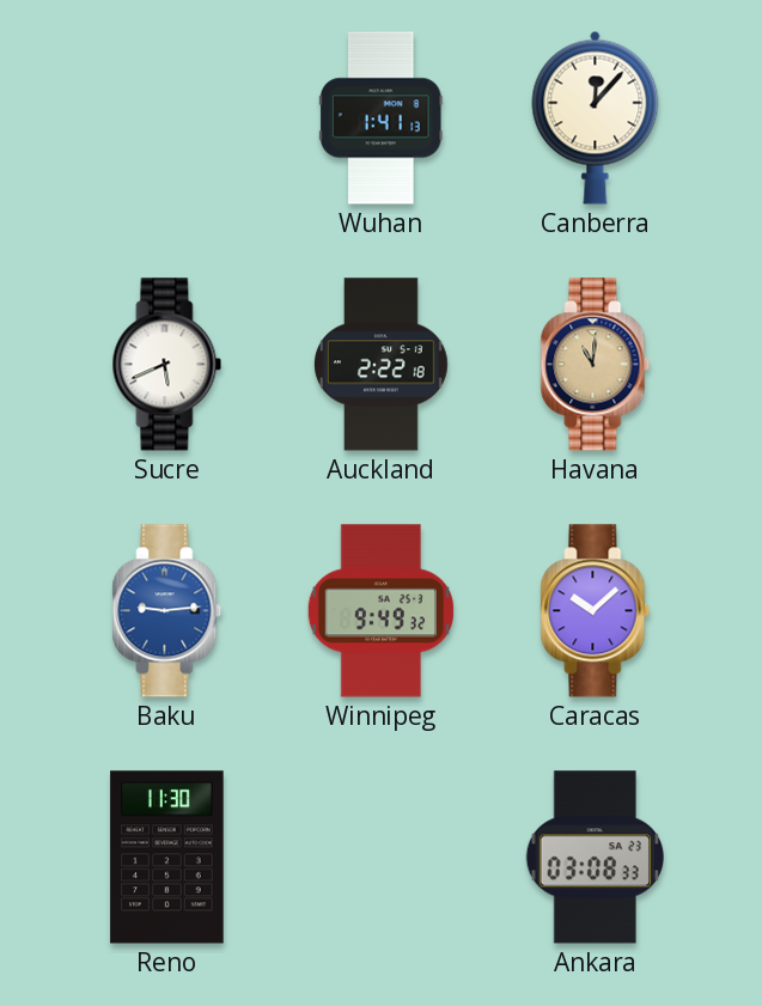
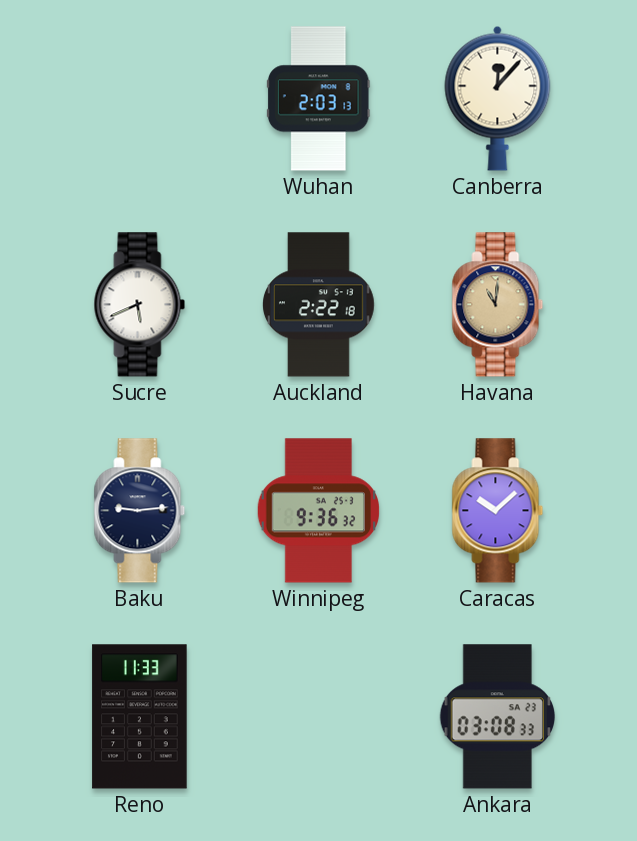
Wuhan: 1:41 -> 2:03 (318, 99)
Baku dial: blue -> navy (140, 511)
Winnipeg: 9:49 -> 9:36 (319, 511)
Reno: 11:30 -> 11:33 (140, 717)
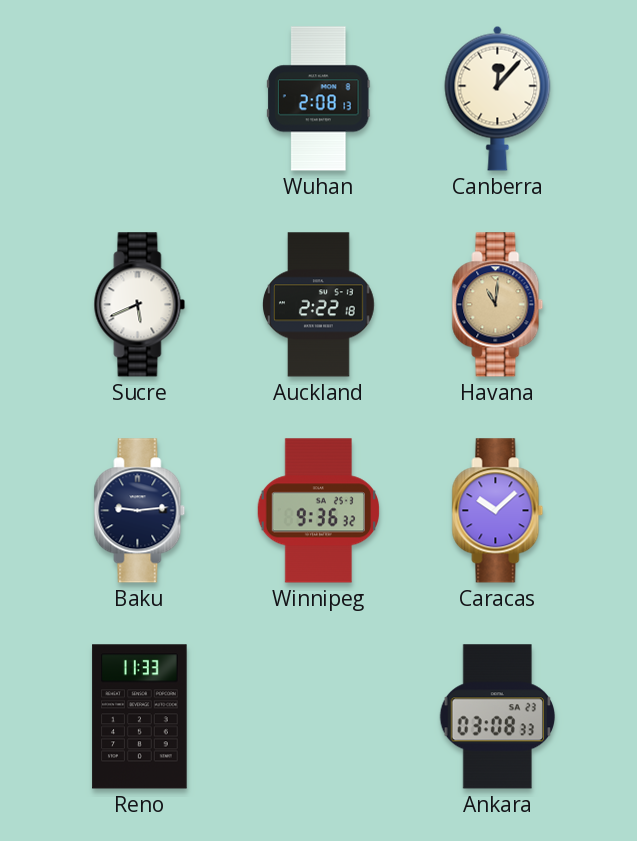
Wuhan: 2:03 -> 2:08 (318, 99)
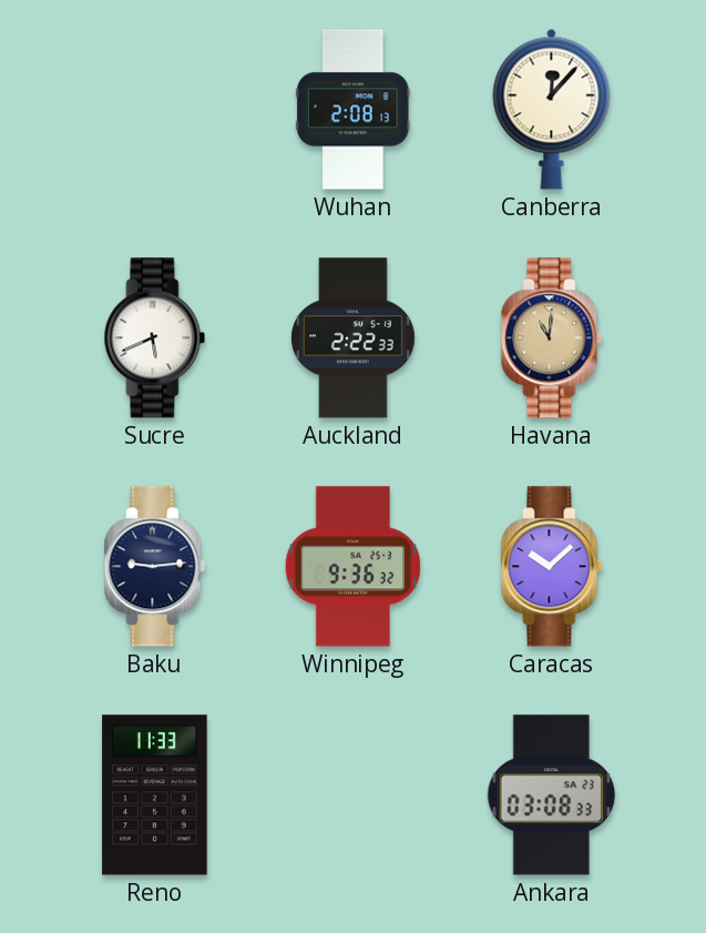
Auckland: 2:22:18 -> 2:22:33 (354, 338)
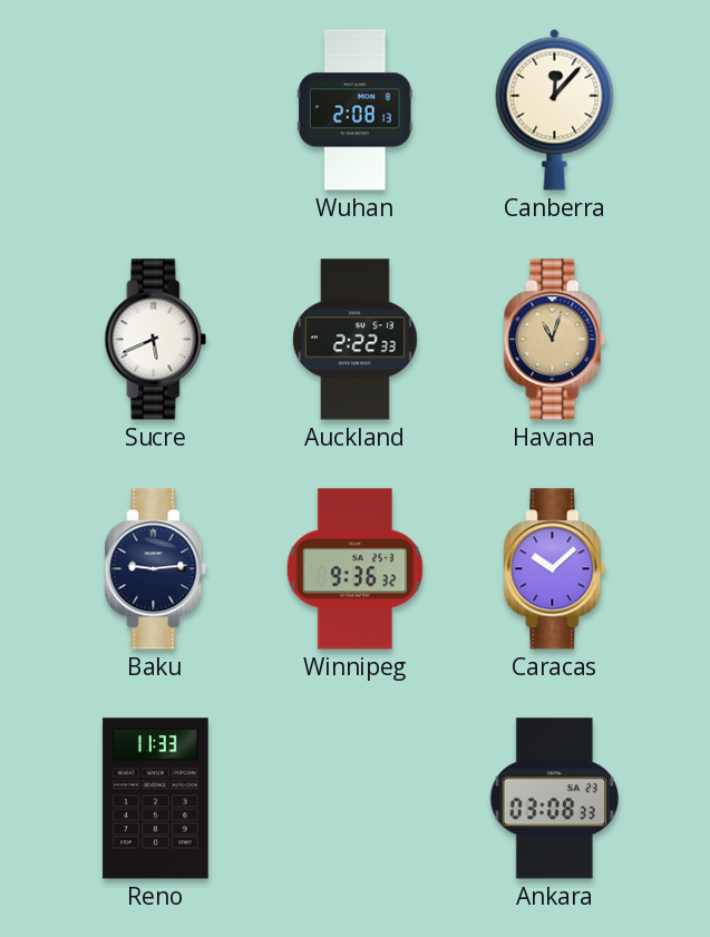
Havana: 11:01 -> 11:03 (555, 340)
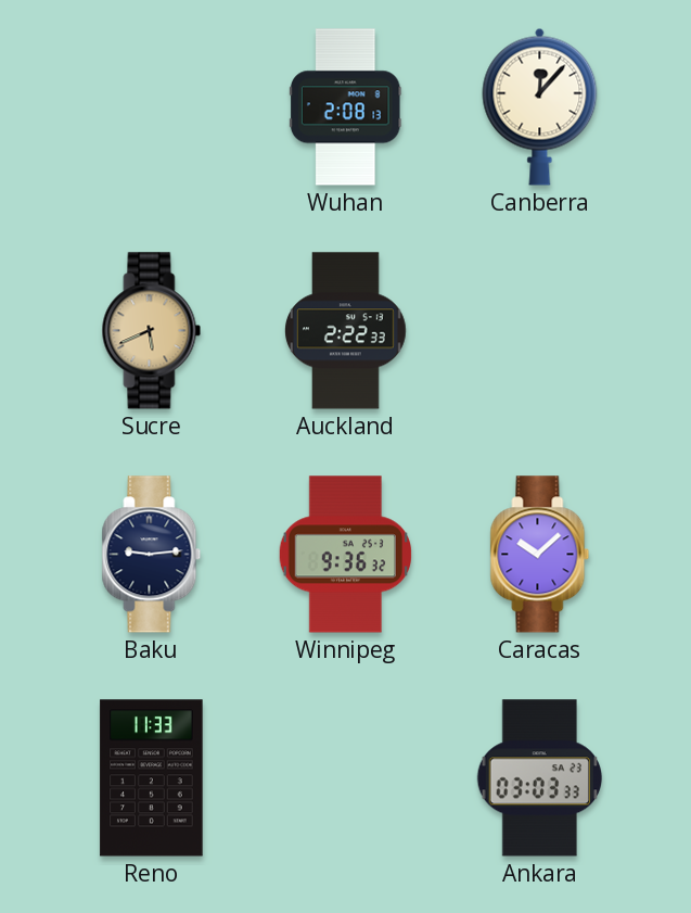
Sucre dial: white -> champagne (152, 331)
Havana: 11:03 -> none (555, 340)
Ankara: 03:08 -> 03:03 (539, 778)
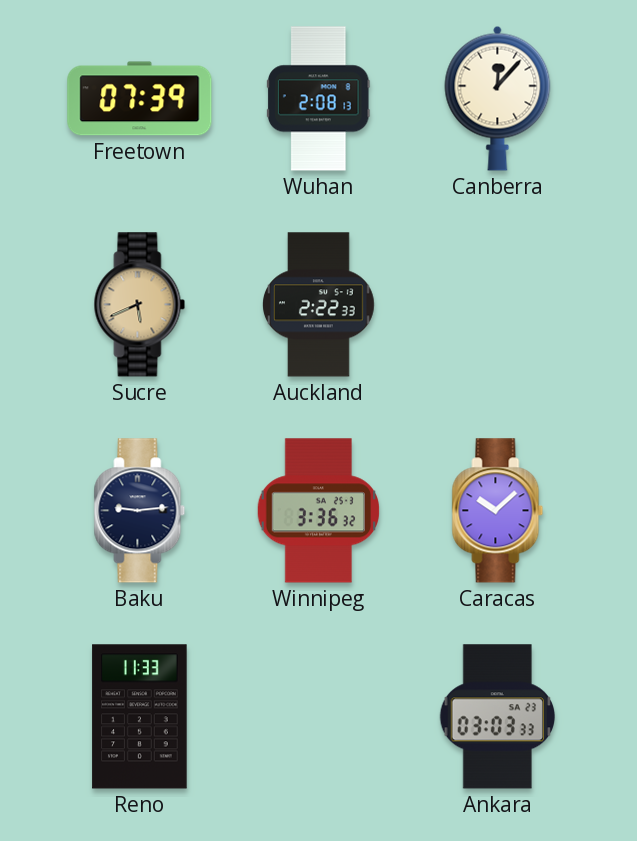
Freetown: none -> 07:39 (140, 99)
Winnipeg: 9:36 -> 3:36 (319, 511)
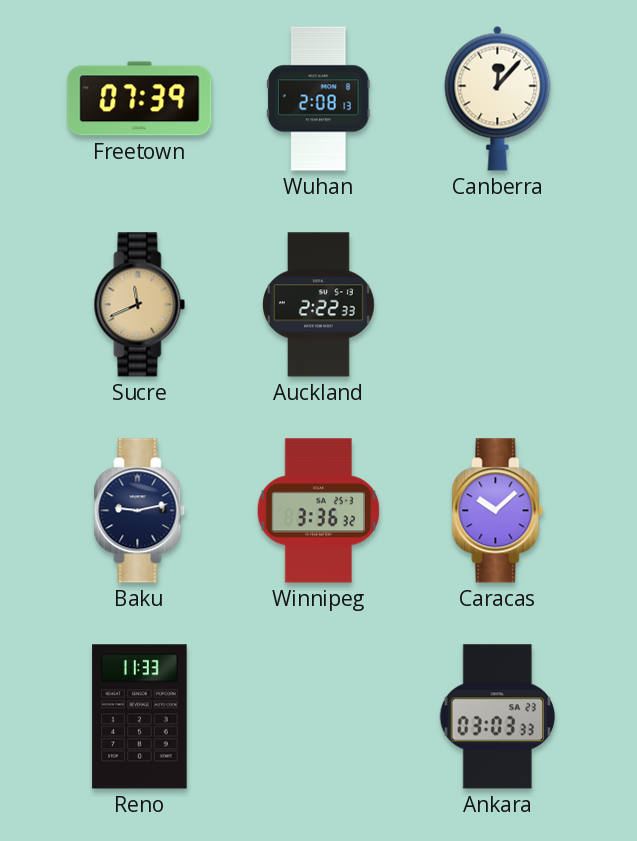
Sucre: 5:41 -> 11:41 (140, 305)
Baku: 9:14 -> 9:13 (140, 511)
